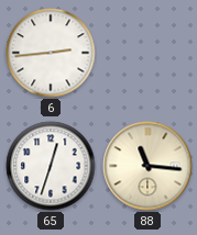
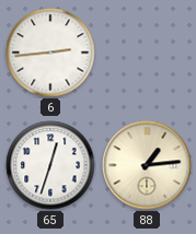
88: 11:16 -> 1:14 (147, 165)
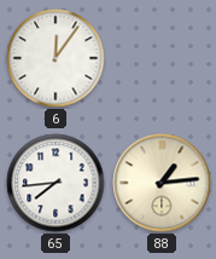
6: 2:44 -> 12:06 (56, 58)
65: 12:33 -> 7:44 (56, 183)
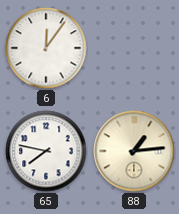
65: 7:44 -> 7:47 (46, 151)
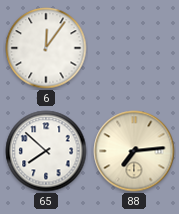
65: 7:47 -> 7:52 (46, 151)
88: 1:14 -> 7:14 (134, 151)
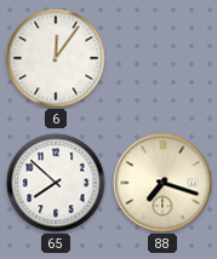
88: 7:14 -> 7:18 (162, 183)
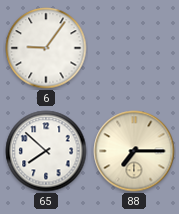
6: 12:06 -> 9:06 (46, 48)
88: 7:18 -> 7:15 (134, 151)
